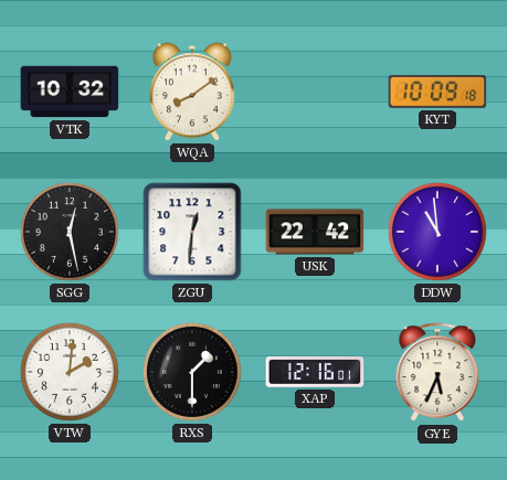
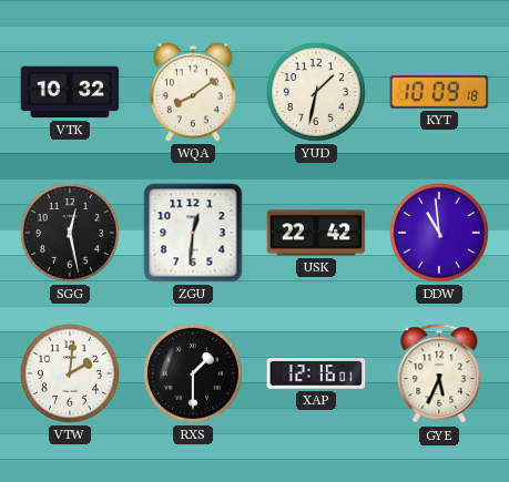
YUD: none -> 1:32 (316, 92)
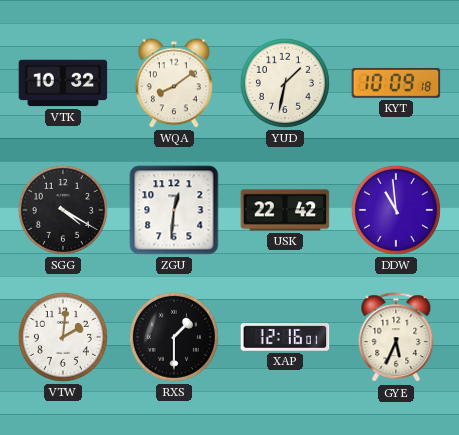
SGG: 12:28 -> 4:20 (63, 210)
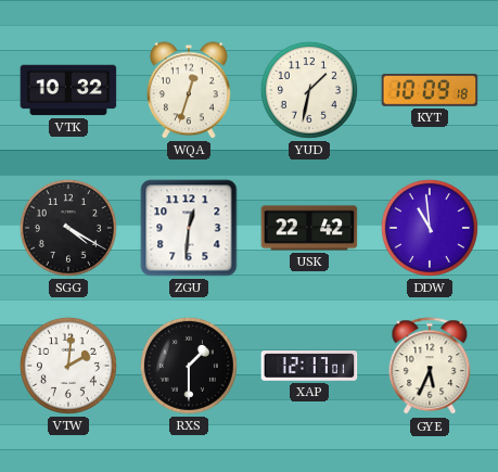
WQA: 8:09 -> 12:33 (189, 90)
XAP: 12:16 -> 12:17 (309, 367)
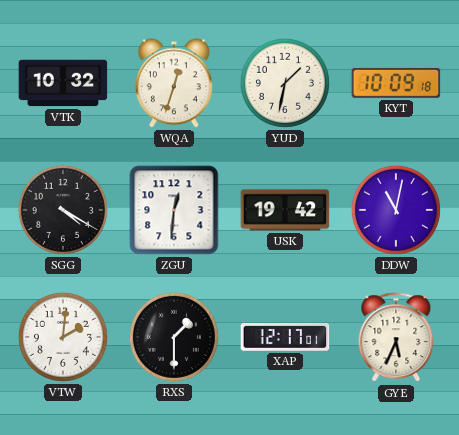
USK: 22:42 -> 19:42 (285, 210)
DDW: 10:59 -> 11:02 (396, 210)
